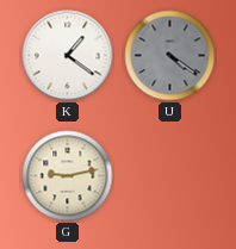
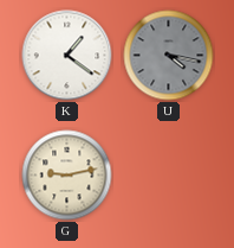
U: 4:21 -> 4:17 (169, 56)
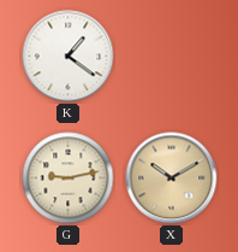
U: 4:17 -> none (169, 56)
X: none -> 10:10 (172, 178)
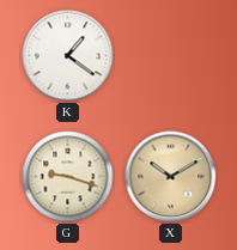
G: 9:13 -> 9:18 (68, 177)
